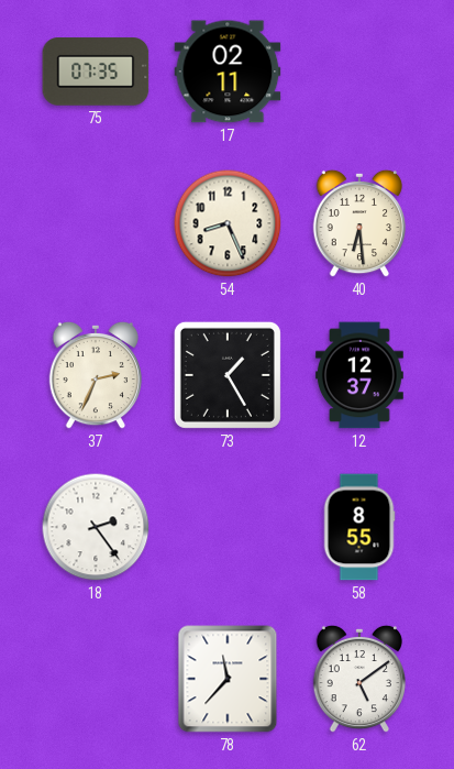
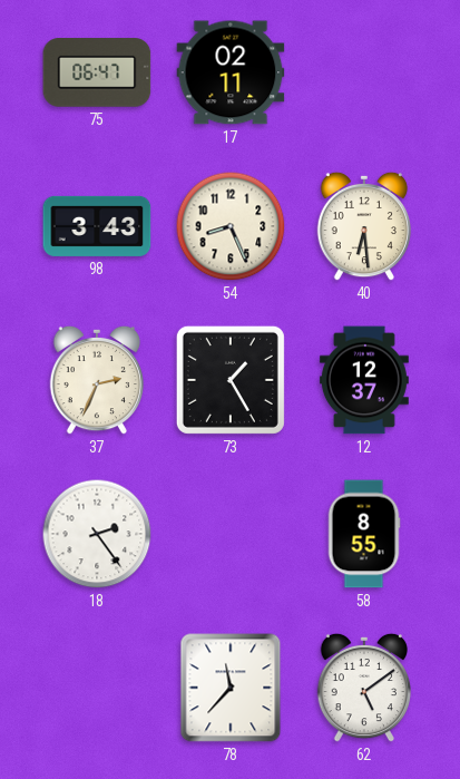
75: 07:35 -> 06:47 (97, 72)
98: none -> 3:43 (97, 226)
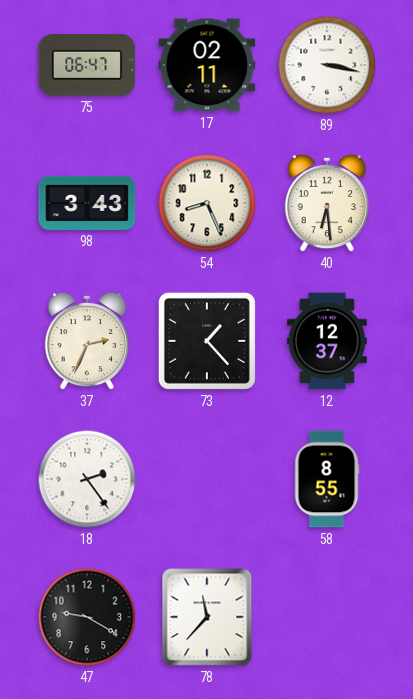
89: none -> 3:17 (327, 65)
73: 1:25 -> 1:23 (207, 341)
47: none -> 9:20 (87, 617)
62: 5:09 -> none (364, 688)
